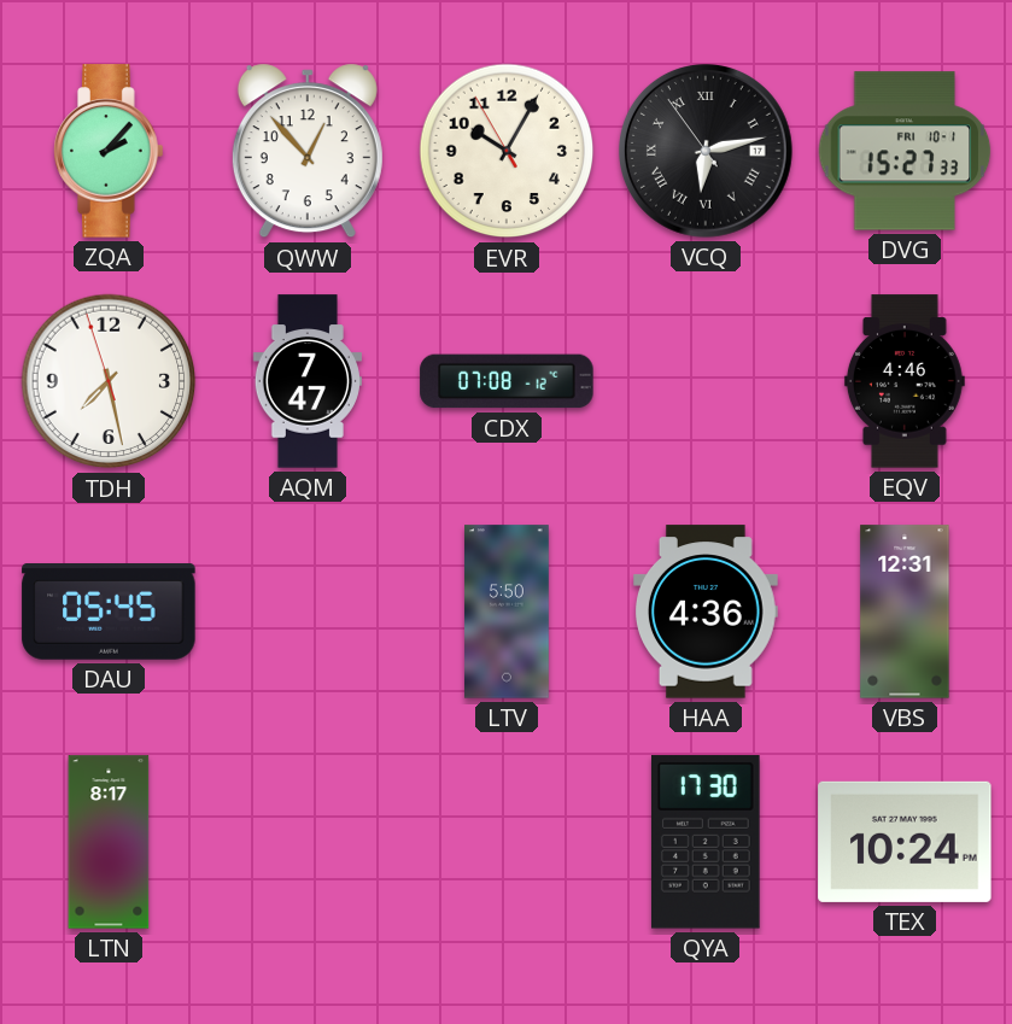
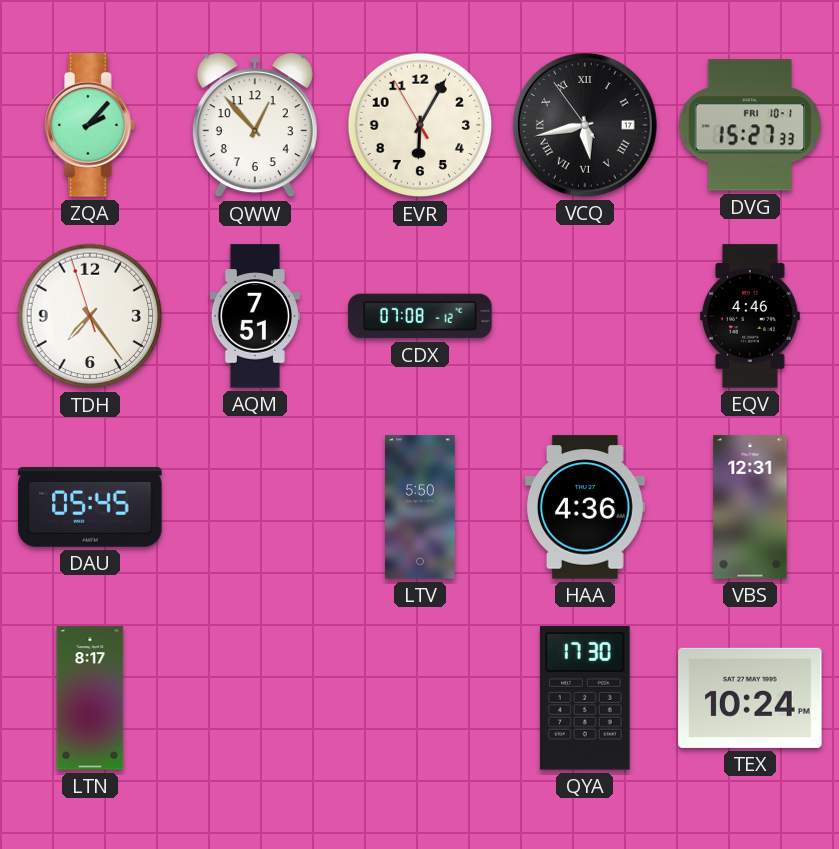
EVR: 10:04 -> 6:04 (420, 125)
VCQ: 6:12 -> 5:42 (586, 126)
TDH: 7:27 -> 7:23 (90, 316)
AQM: 7:47 -> 7:51 (255, 316)
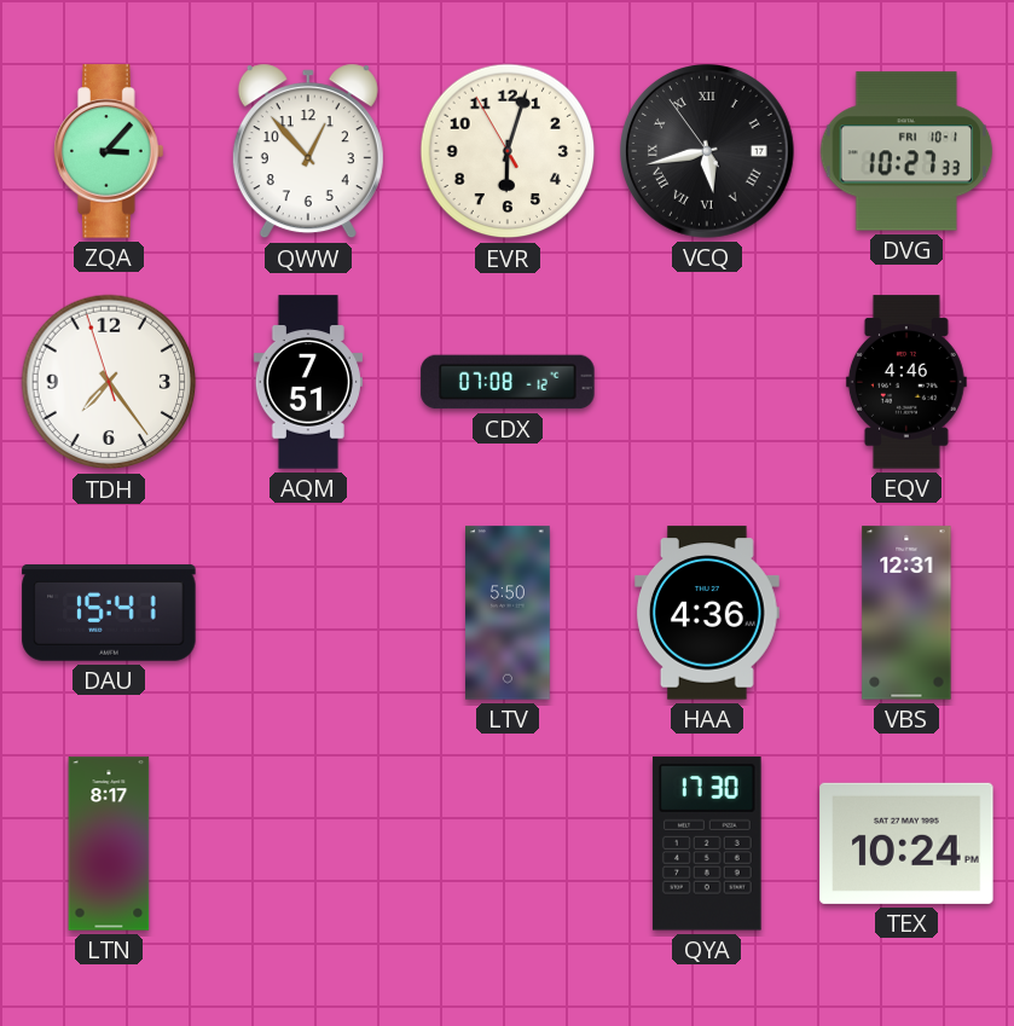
ZQA: 2:07 -> 3:07 (109, 151)
EVR: 6:04 -> 6:02 (508, 151)
DVG: 15:27 -> 10:27 (906, 151)
DAU: 05:45 -> 15:41 (109, 614)
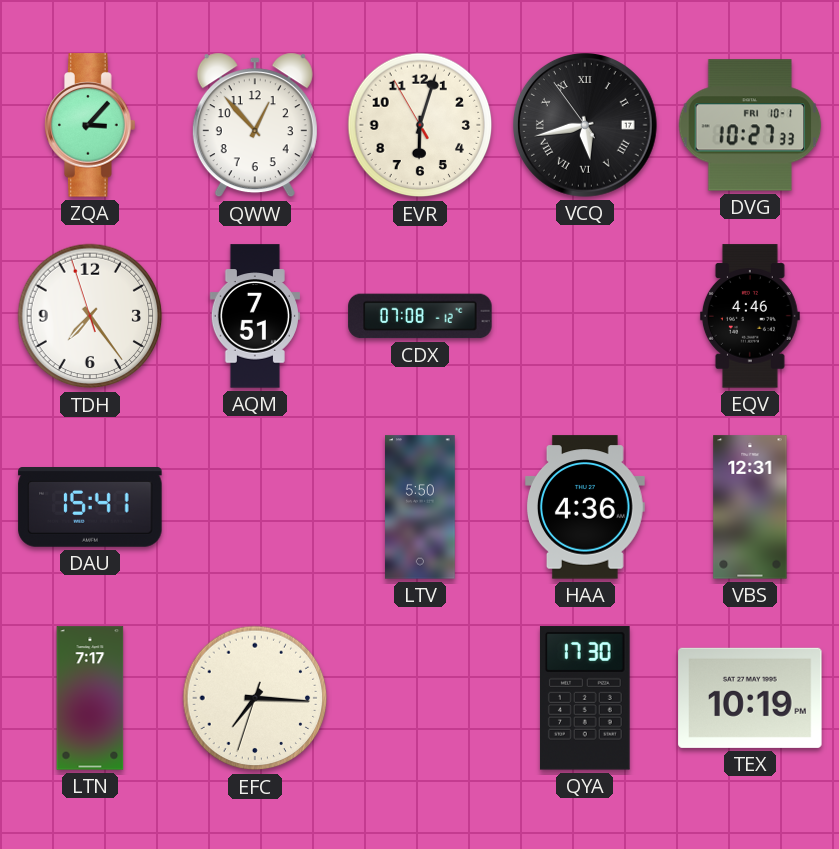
LTN: 8:17 -> 7:17 (90, 698)
EFC: none -> 7:15 (255, 698)
TEX: 10:24 -> 10:19 (750, 698)
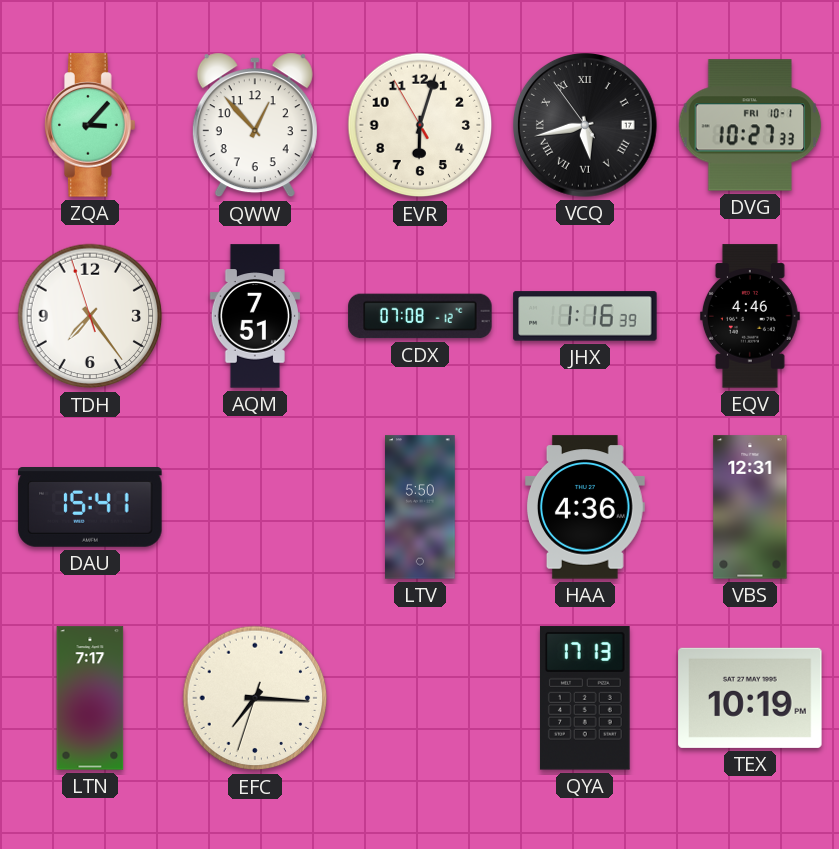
JHX: none -> 1:16 (585, 316)
QYA: 17:30 -> 17:13 (585, 698)
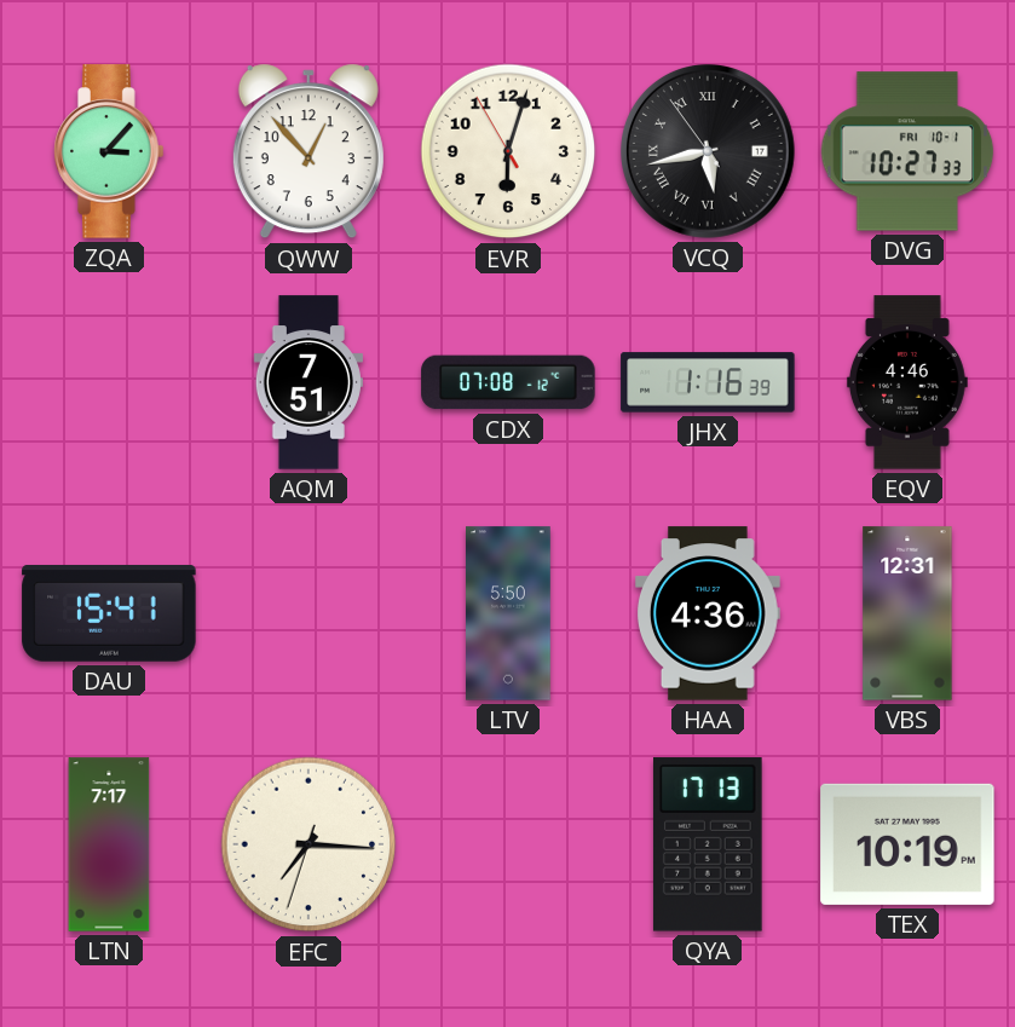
TDH: 7:23 -> none (90, 316)
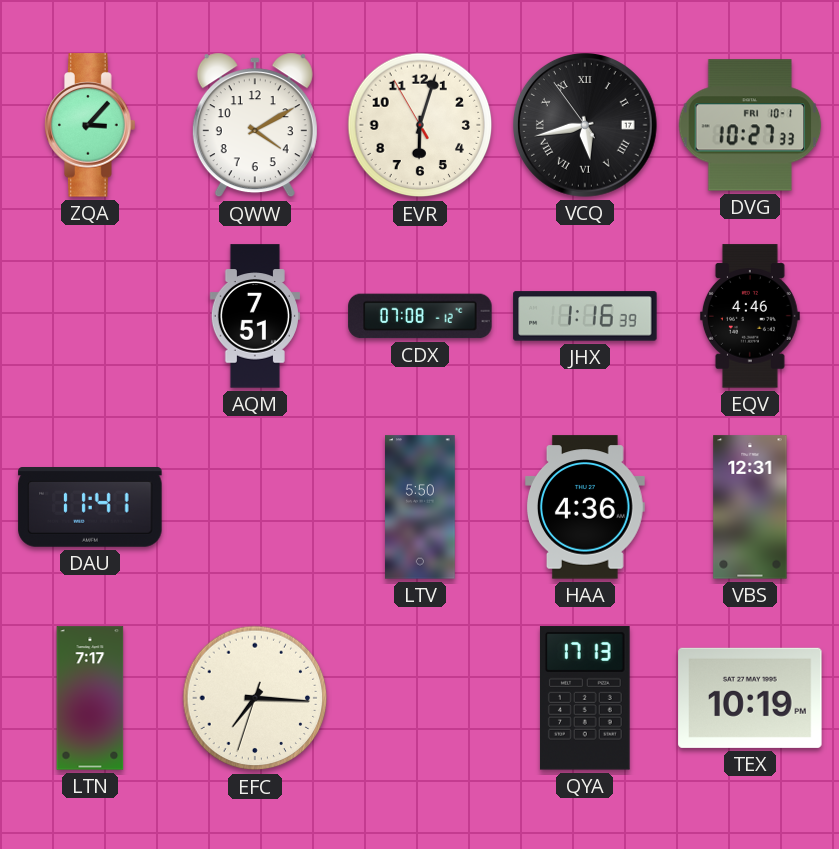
QWW: 12:53 -> 4:10 (255, 125)
DAU: 15:41 -> 11:41 (90, 508)
